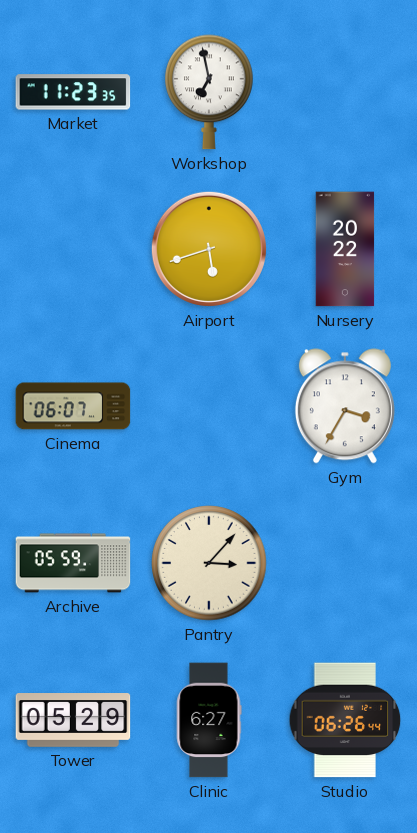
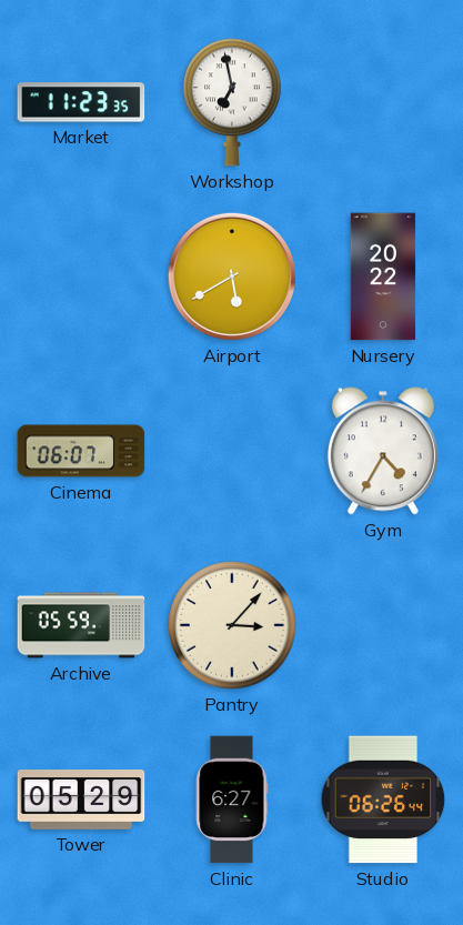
Airport: 5:42 -> 5:40 (232, 277)
Gym: 3:35 -> 4:35 (383, 451)
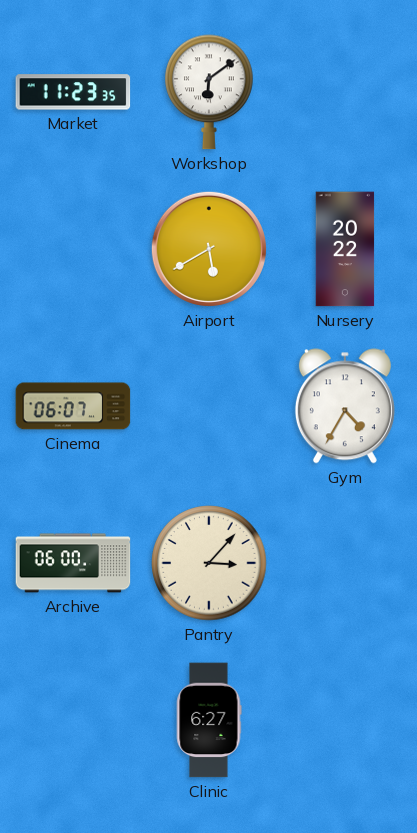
Workshop: 6:58 -> 6:09 (209, 92)
Archive: 05:59 -> 06:00 (73, 563)
Tower: 05:29 -> none (81, 800)
Studio: 06:26 -> none (383, 800)
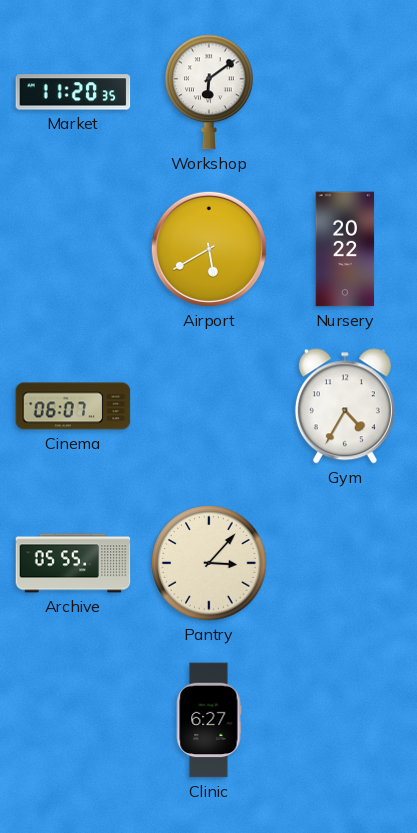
Market: 11:23 -> 11:20 (73, 92)
Archive: 06:00 -> 05:55 (73, 563)
